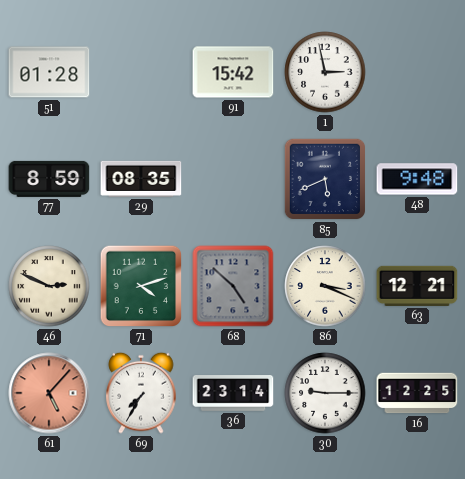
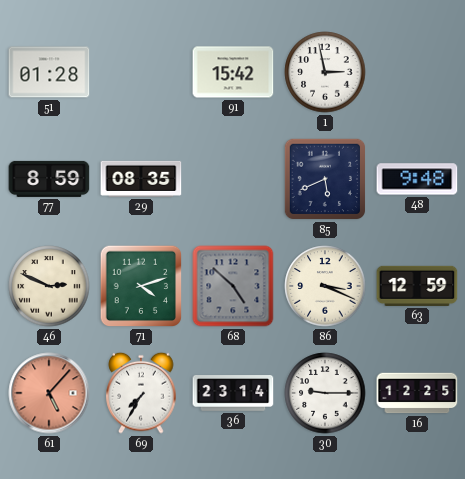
63: 12:21 -> 12:59 (417, 286)
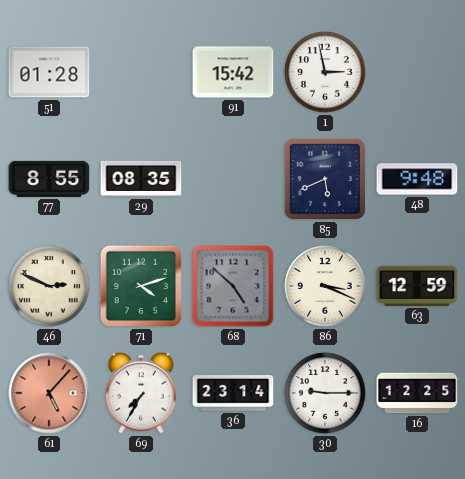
77: 8:59 -> 8:55 (49, 179)
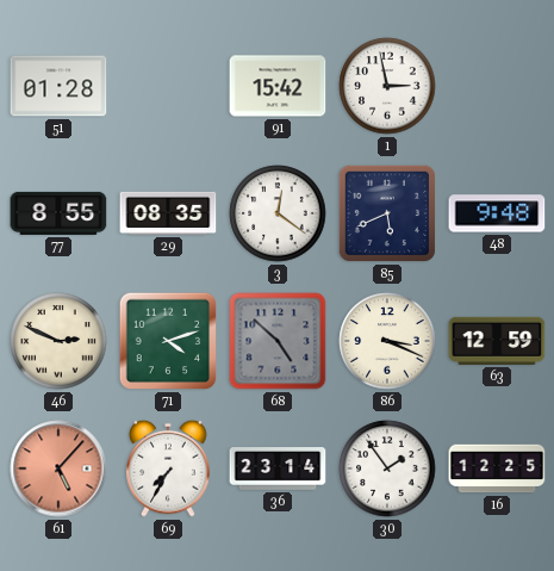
3: none -> 12:21 (278, 213)
30: 9:15 -> 1:54 (387, 468)
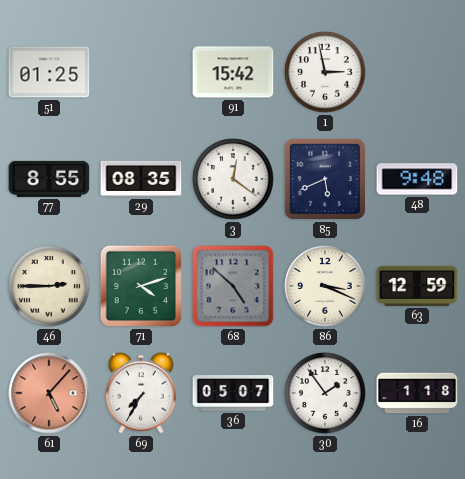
51: 01:28 -> 01:25 (49, 72)
46: 2:49 -> 2:45 (49, 286)
36: 23:14 -> 05:07 (233, 394)
16: 12:25 -> 1:18 (417, 393)
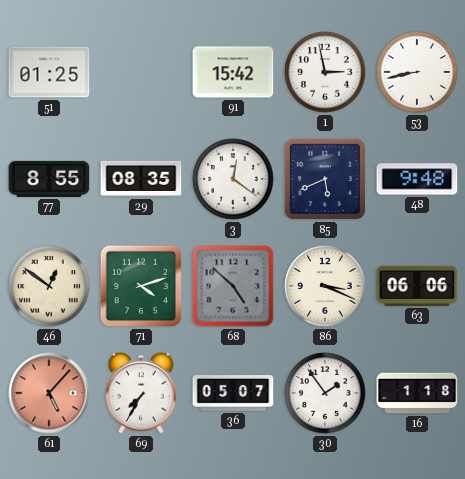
53: none -> 8:43 (417, 72)
46: 2:45 -> 12:51 (49, 286)
63: 12:59 -> 06:06 (417, 286)
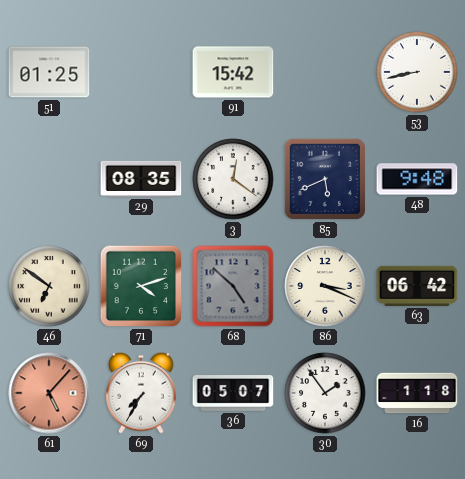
1: 2:58 -> none (325, 72)
77: 8:55 -> none (49, 179)
46: 12:51 -> 6:51 (49, 286)
63: 06:06 -> 06:42 (417, 286)
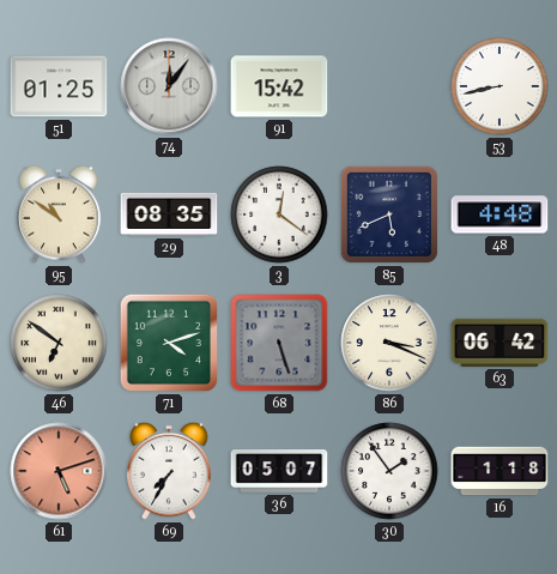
74: none -> 12:06 (169, 86)
95: none -> 10:51 (59, 215)
48: 9:48 -> 4:48 (500, 215)
68: 4:52 -> 5:27 (279, 343)
61: 5:07 -> 5:12 (59, 471)
